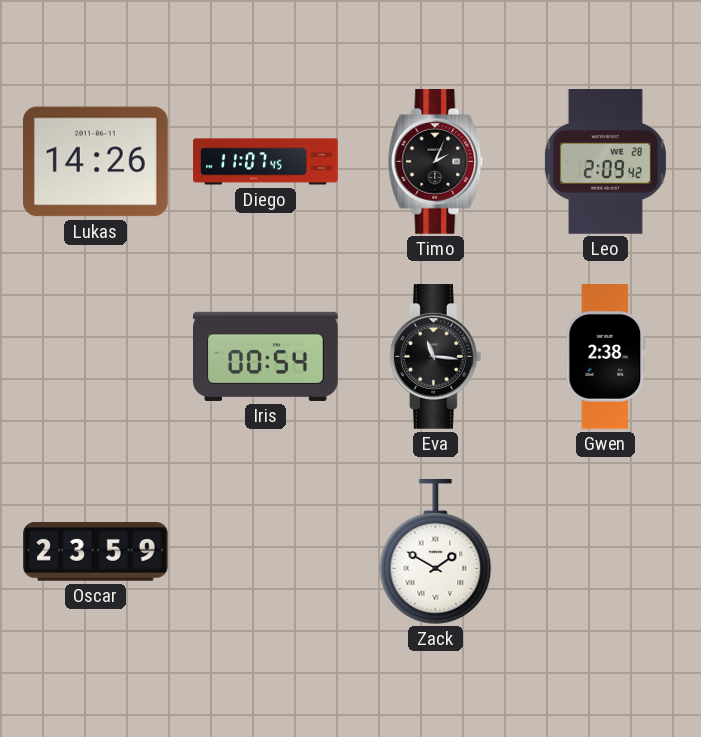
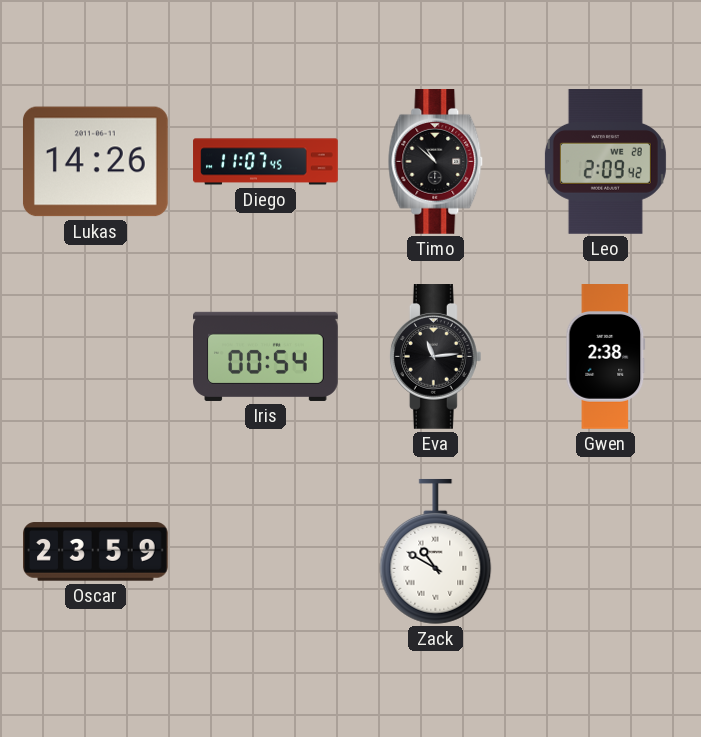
Timo: 2:04 -> 10:52 (436, 162)
Eva: 11:16 -> 11:14 (435, 357)
Zack: 1:50 -> 10:50 (436, 551)
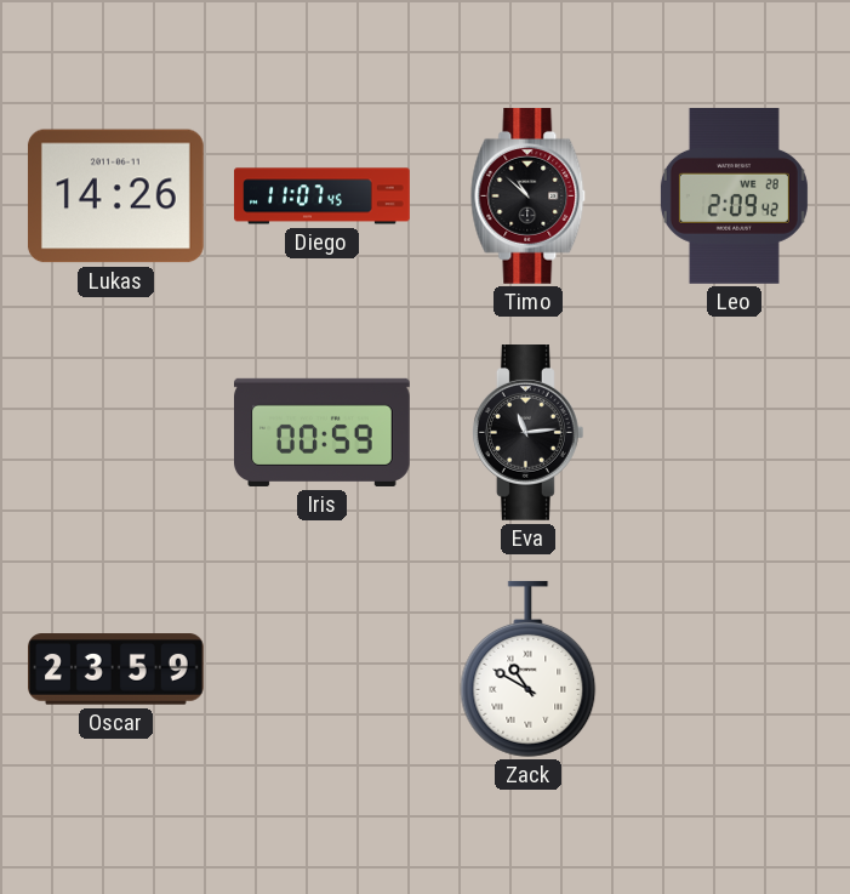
Iris: 00:54 -> 00:59 (323, 432)
Gwen: 2:38 -> none (606, 357)
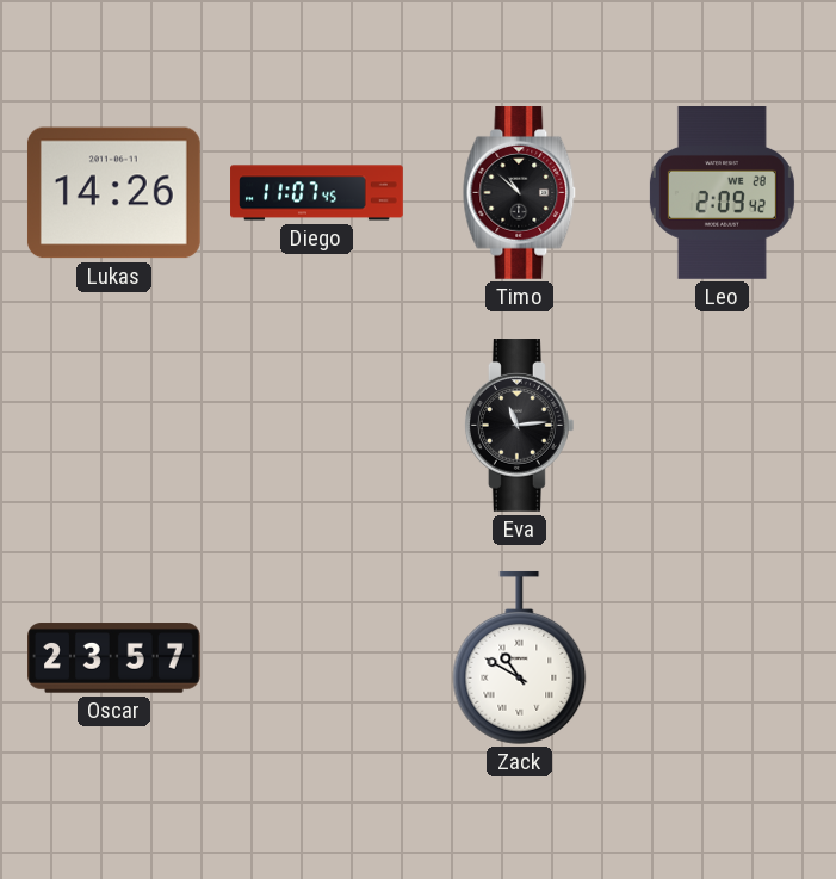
Iris: 00:59 -> none (323, 432)
Oscar: 23:59 -> 23:57 (114, 658)
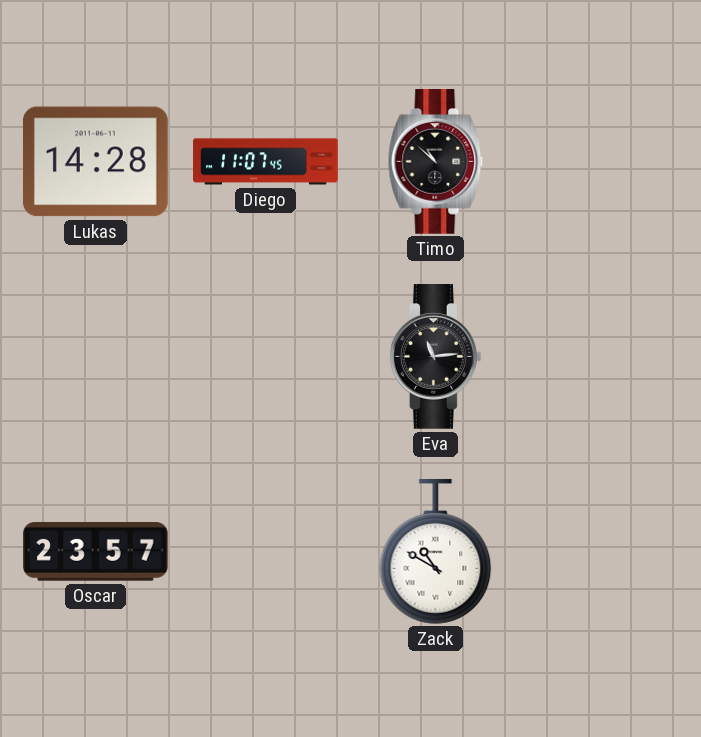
Lukas: 14:26 -> 14:28 (95, 162)
Leo: 2:09 -> none (722, 193)
